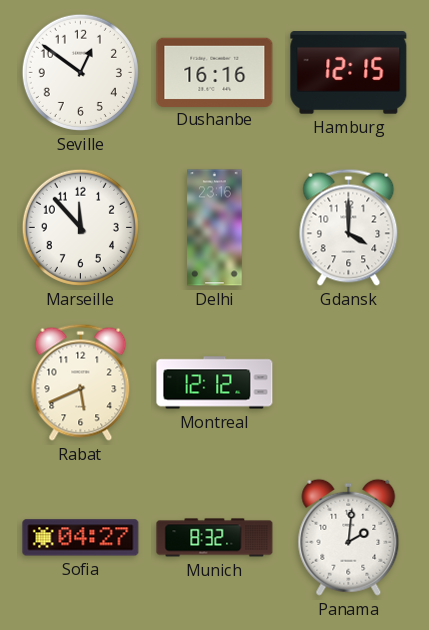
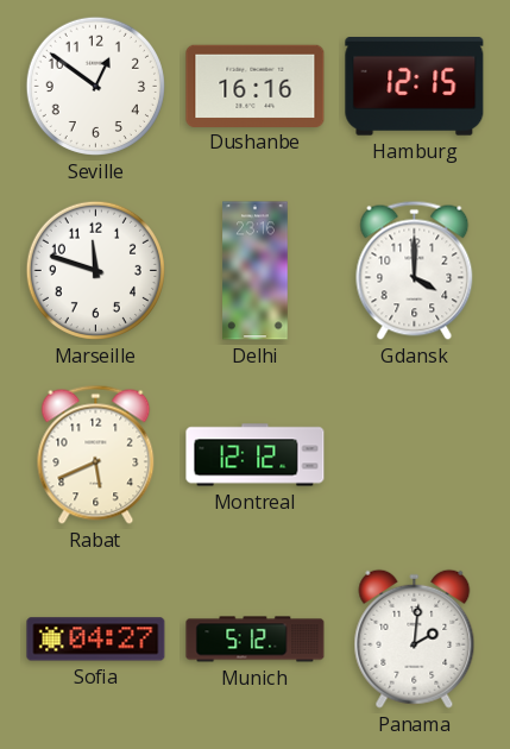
Marseille: 11:53 -> 11:48 (95, 270)
Munich: 8:32 -> 5:12 (256, 640)
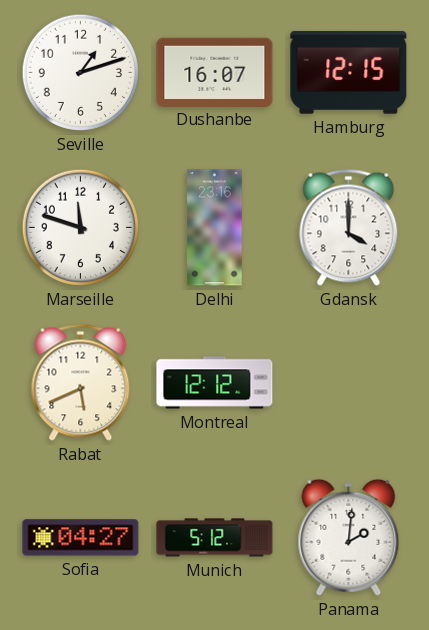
Seville: 12:51 -> 1:12 (80, 72)
Dushanbe: 16:16 -> 16:07 (215, 72)
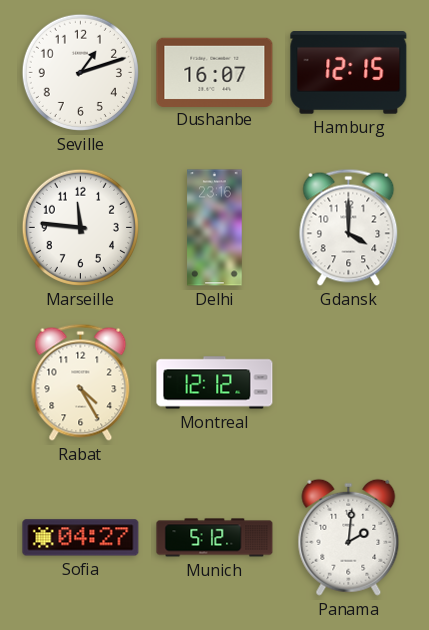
Marseille: 11:48 -> 11:46 (80, 227)
Rabat: 5:41 -> 4:25 (81, 382)
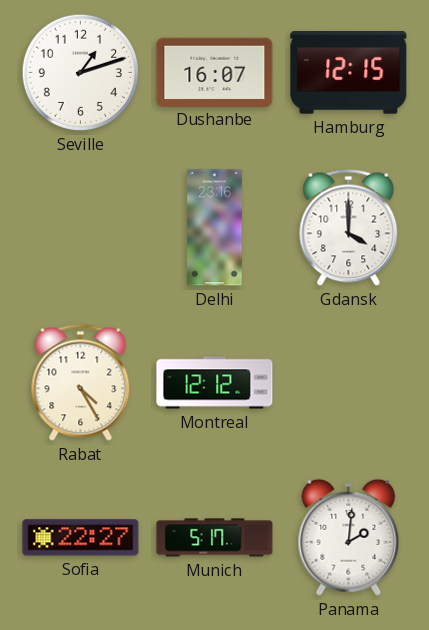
Marseille: 11:46 -> none (80, 227)
Sofia: 04:27 -> 22:27 (81, 538)
Munich: 5:12 -> 5:17 (215, 538)
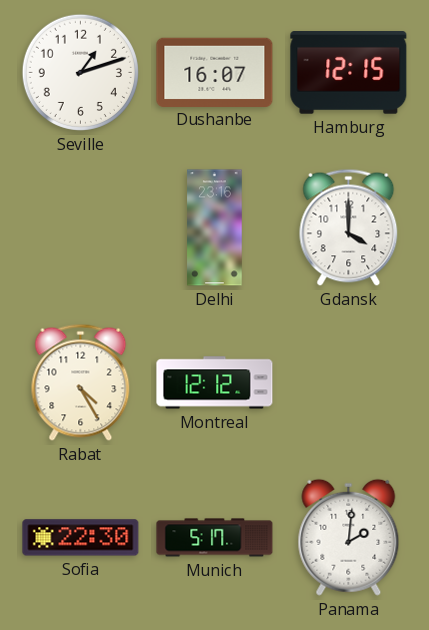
Sofia: 22:27 -> 22:30 (81, 538)
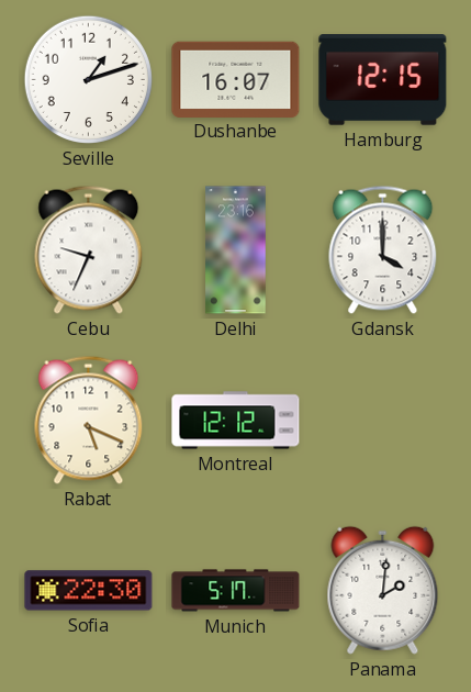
Cebu: none -> 9:34 (89, 249)
Rabat: 4:25 -> 5:19 (89, 420)
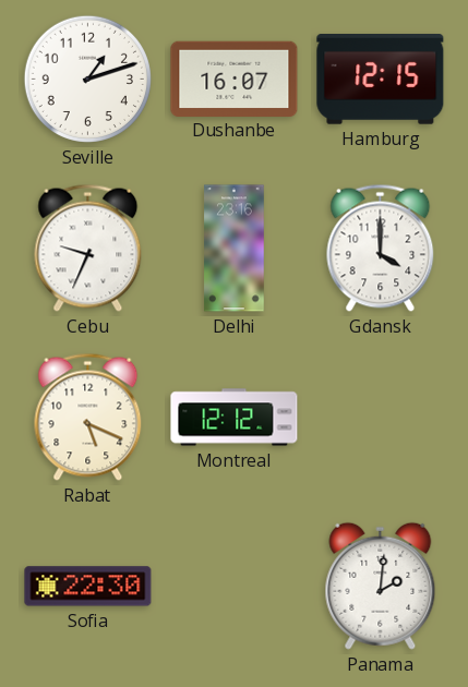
Munich: 5:17 -> none (236, 591)
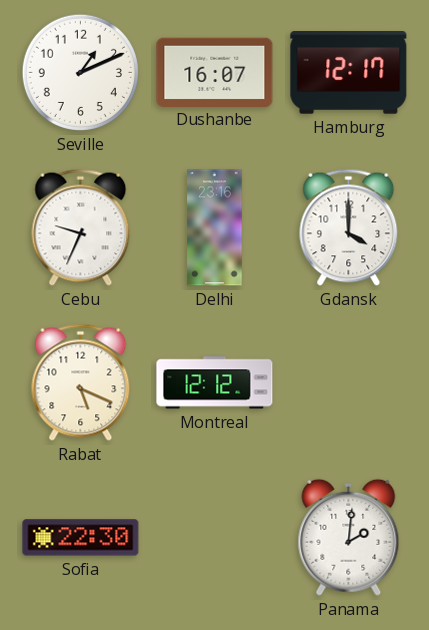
Seville: 1:12 -> 1:11 (80, 72)
Hamburg: 12:15 -> 12:17 (349, 73)
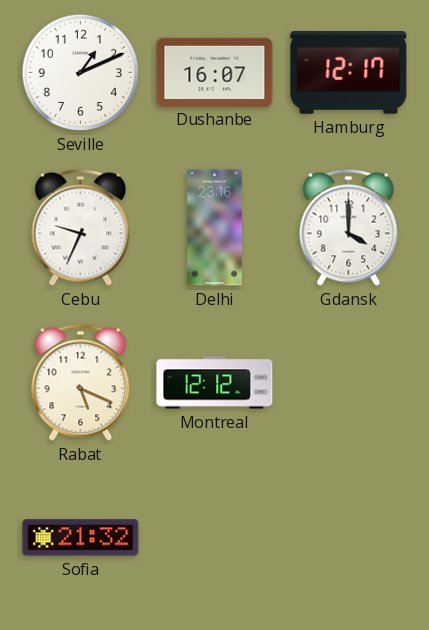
Sofia: 22:30 -> 21:32 (81, 538)
Panama: 2:01 -> none (349, 537)
